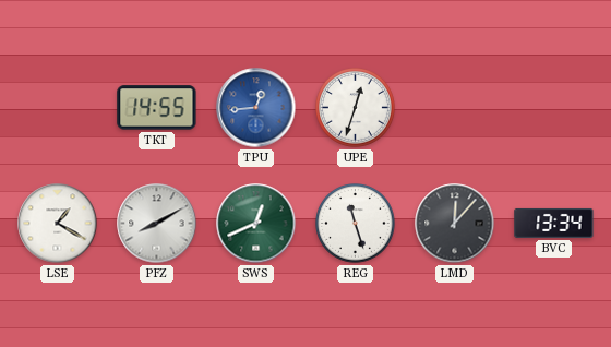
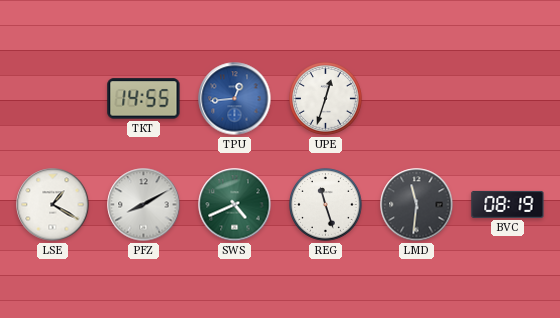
SWS: 12:41 -> 4:41 (235, 205)
LMD: 12:07 -> 11:31 (417, 205)
BVC: 13:34 -> 08:19 (508, 204)
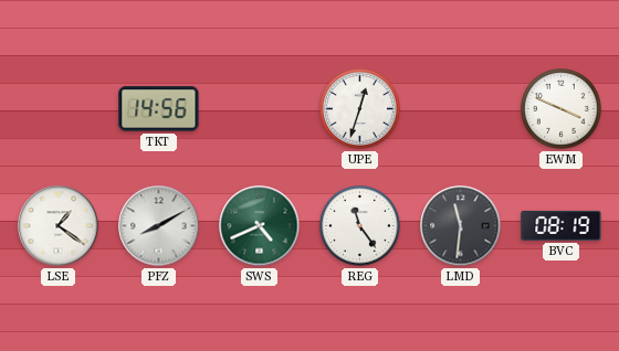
TKT: 14:55 -> 14:56 (159, 109)
TPU: 12:44 -> none (235, 99)
EWM: none -> 3:49 (562, 109)
LSE: 1:20 -> 1:21 (59, 226)
REG: 11:27 -> 11:24 (360, 226)
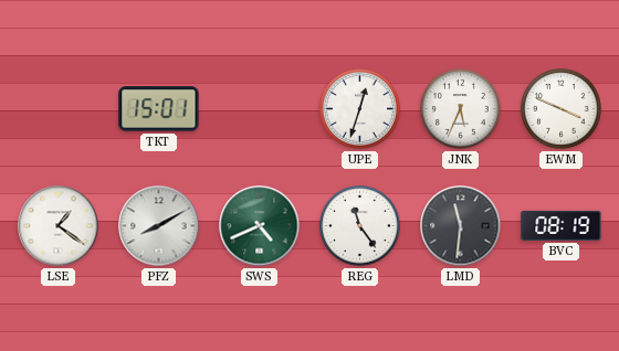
TKT: 14:56 -> 15:01 (159, 109)
JNK: none -> 5:34 (461, 109)
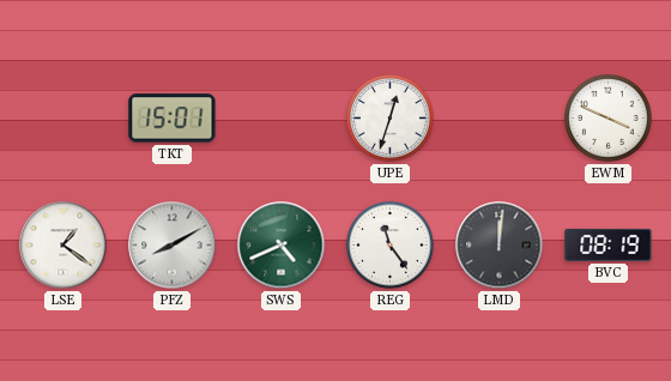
JNK: 5:34 -> none (461, 109)
LMD: 11:31 -> 12:01 (500, 246)
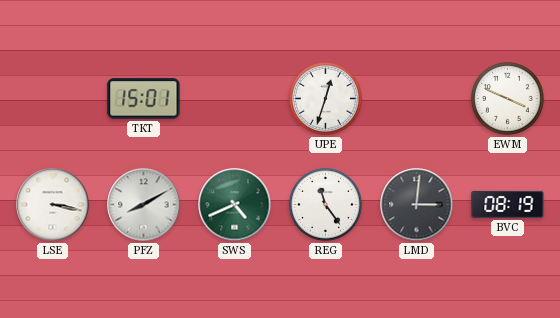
LSE: 1:21 -> 3:17 (53, 205)
LMD: 12:01 -> 3:01 (417, 205)
